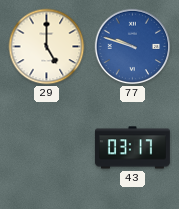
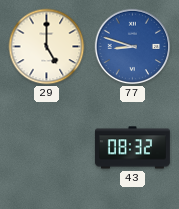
77: 9:48 -> 8:48 (133, 47)
43: 03:17 -> 08:32 (132, 148)
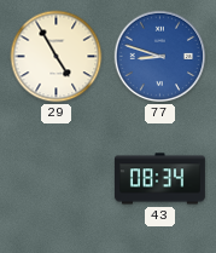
29: 5:00 -> 4:55 (57, 57)
43: 08:32 -> 08:34 (159, 179)
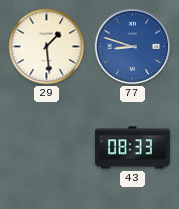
29: 4:55 -> 1:29 (47, 47)
43: 08:34 -> 08:33 (132, 148)
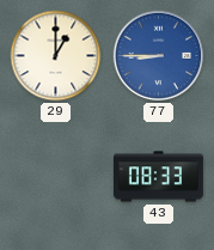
29: 1:29 -> 1:00 (56, 56)
77: 8:48 -> 8:45 (159, 56)
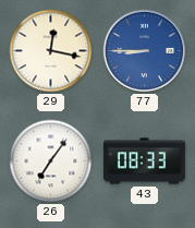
29: 1:00 -> 12:17 (51, 51)
26: none -> 7:06 (51, 161)
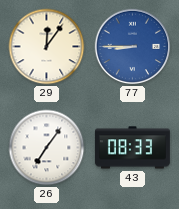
29: 12:17 -> 12:06 (47, 47)
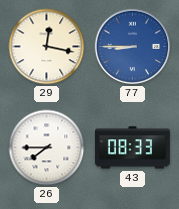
29: 12:06 -> 12:17 (47, 47)
26: 7:06 -> 7:45 (47, 148)
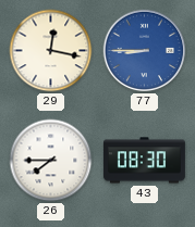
43: 08:33 -> 08:30 (144, 161)
